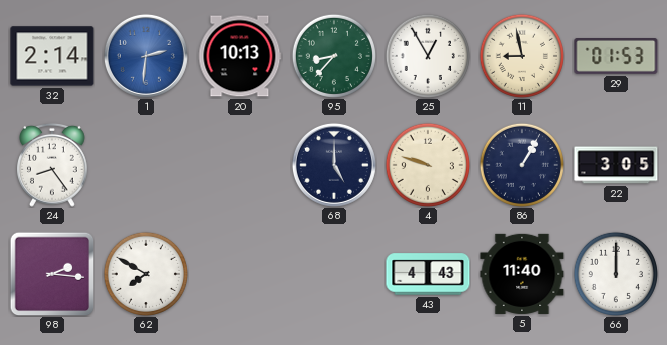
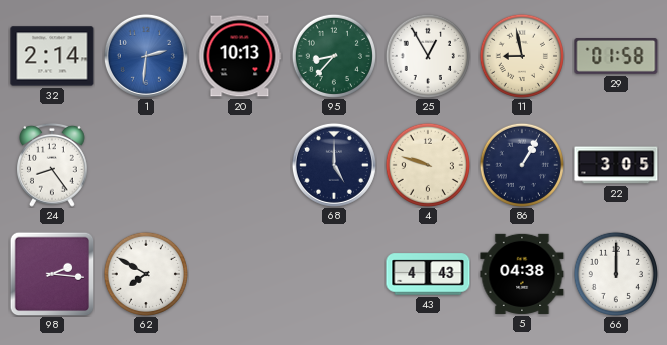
29: 01:53 -> 01:58 (616, 57)
5: 11:40 -> 04:38 (522, 274)
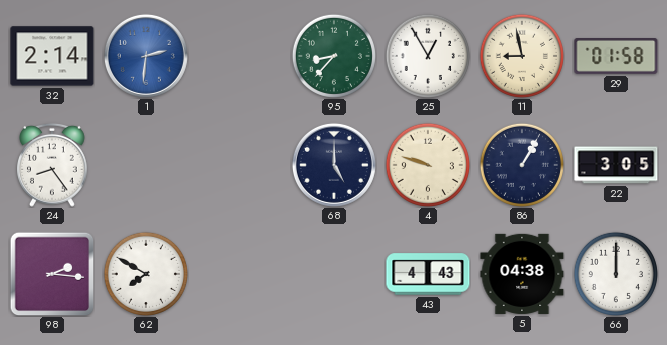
20: 10:13 -> none (240, 56)
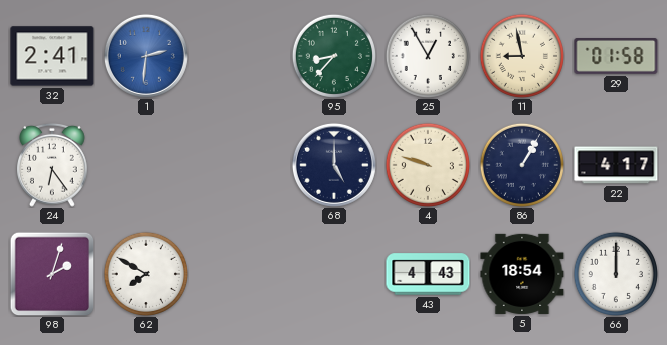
32: 2:14 -> 2:41 (52, 56)
24: 8:24 -> 6:24 (53, 165)
22: 3:05 -> 4:17 (616, 165)
98: 2:16 -> 2:03 (52, 274)
5: 04:38 -> 18:54 (522, 274)
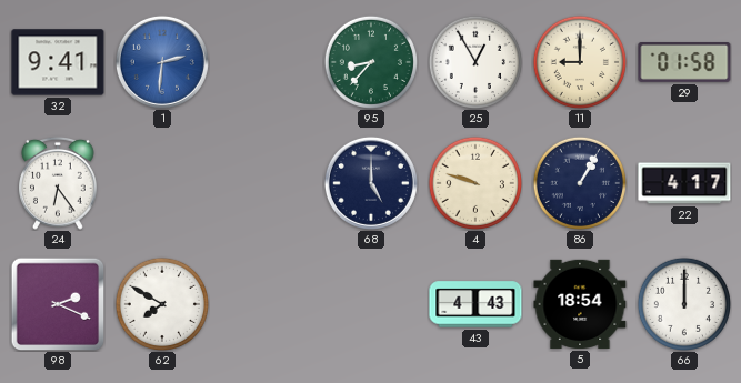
32: 2:41 -> 9:41 (58, 62)
11: 8:58 -> 9:00 (580, 62)
98: 2:03 -> 2:19 (58, 304)
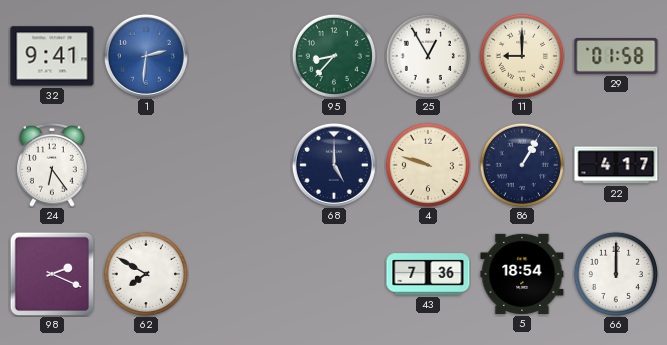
43: 4:43 -> 7:36 (428, 274)
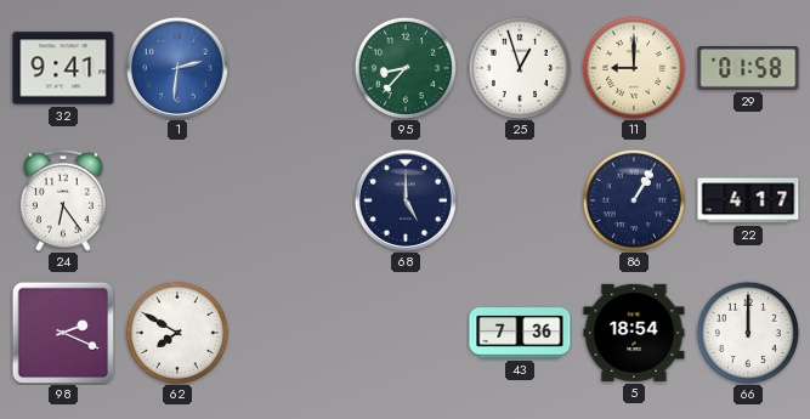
25: 12:55 -> 12:57 (520, 68)
4: 9:48 -> none (428, 165)
